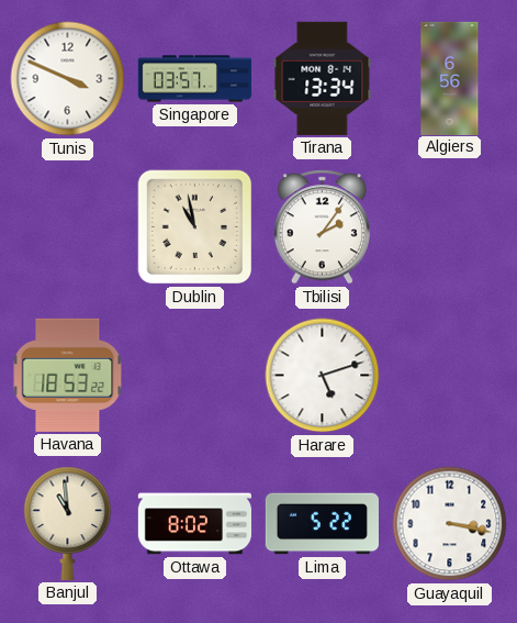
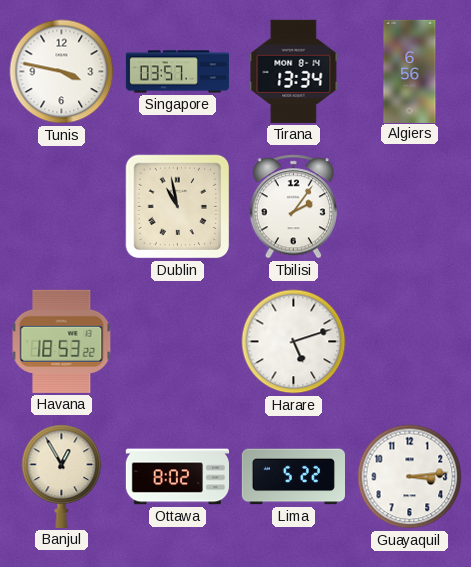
Tunis: 3:49 -> 3:47 (62, 72)
Banjul: 10:59 -> 12:55 (62, 476)
Guayaquil: 3:17 -> 3:14 (410, 477)
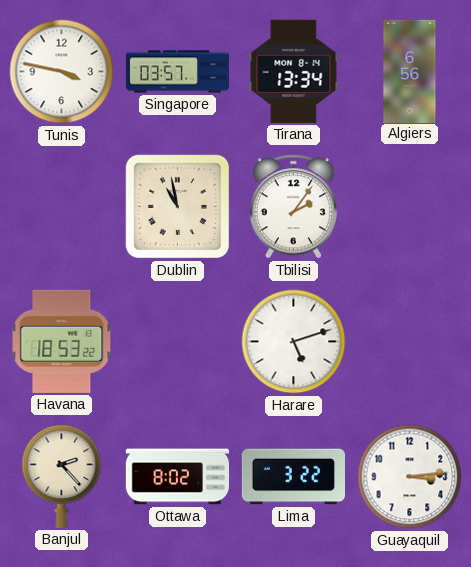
Banjul: 12:55 -> 2:23 (62, 476)
Lima: 5:22 -> 3:22 (293, 477)
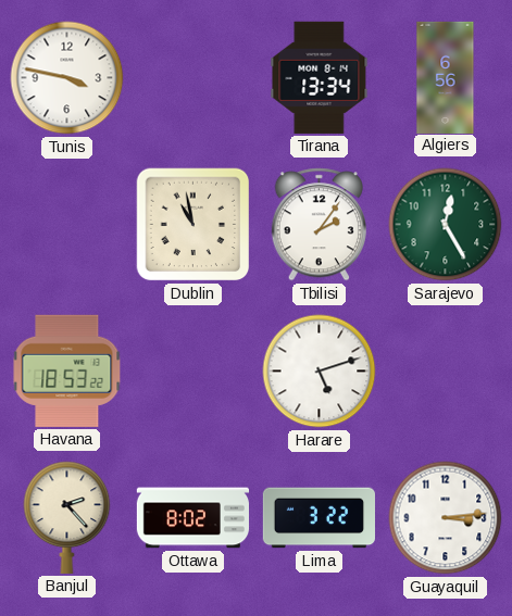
Singapore: 03:57 -> none (177, 72)
Sarajevo: none -> 12:25 (446, 225)
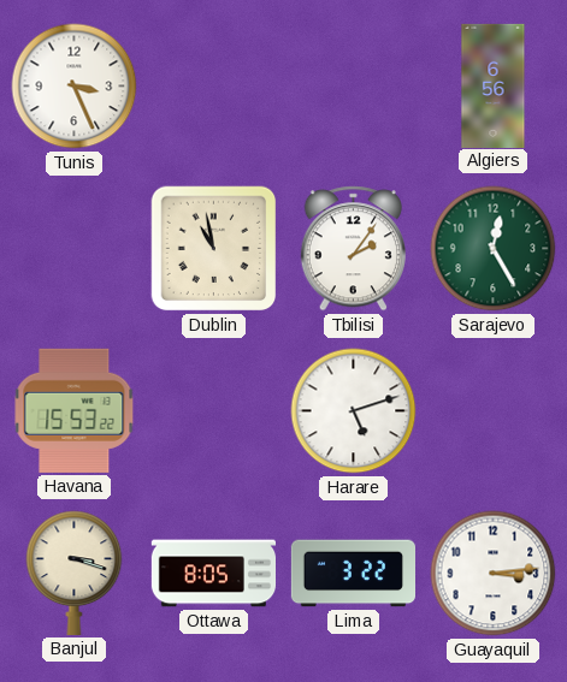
Tunis: 3:47 -> 3:26 (75, 87)
Tirana: 13:34 -> none (320, 77)
Havana: 18:53 -> 15:53 (75, 410)
Banjul: 2:23 -> 3:18 (75, 573)
Ottawa: 8:02 -> 8:05 (213, 574)
